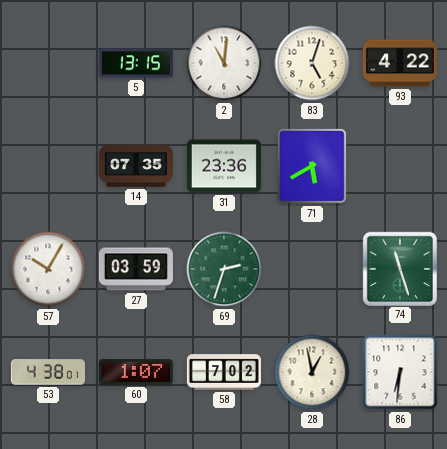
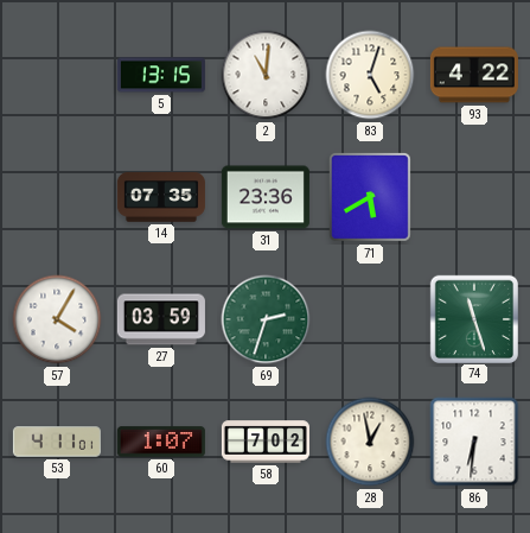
57: 10:05 -> 4:05 (57, 319)
53: 4:38 -> 4:11 (57, 442)
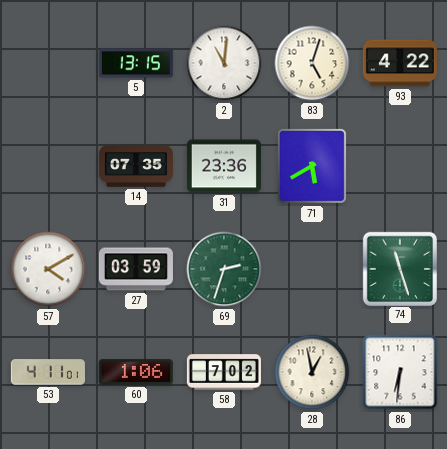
57: 4:05 -> 4:10 (48, 269)
60: 1:07 -> 1:06 (136, 372)
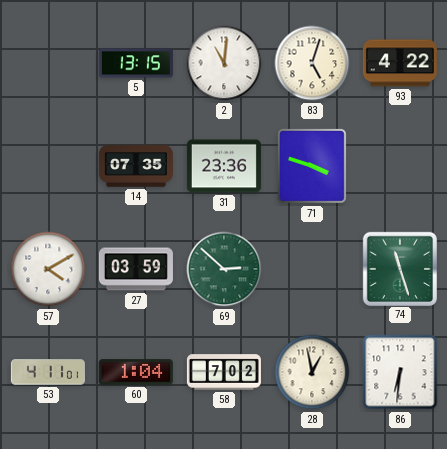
71: 5:40 -> 3:48 (312, 166)
69: 2:33 -> 2:52 (224, 269)
60: 1:06 -> 1:04 (136, 372)
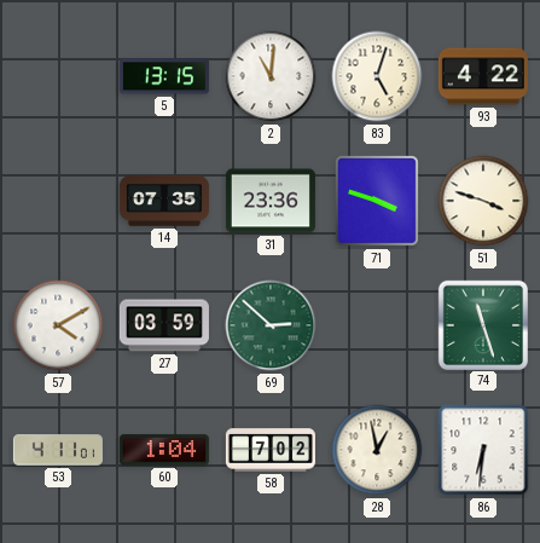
51: none -> 3:48 (483, 201)
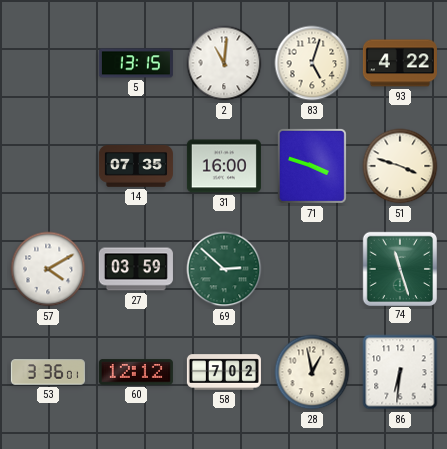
31: 23:36 -> 16:00 (224, 166)
53: 4:11 -> 3:36 (48, 372)
60: 1:04 -> 12:12 (136, 372)
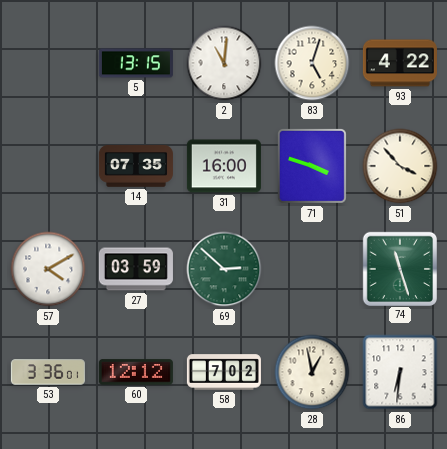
51: 3:48 -> 3:53 (400, 166)
